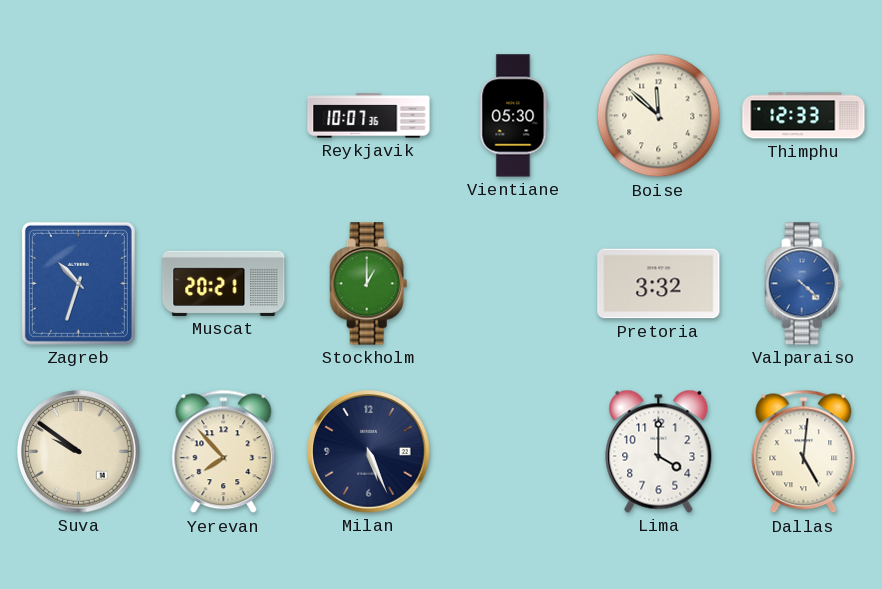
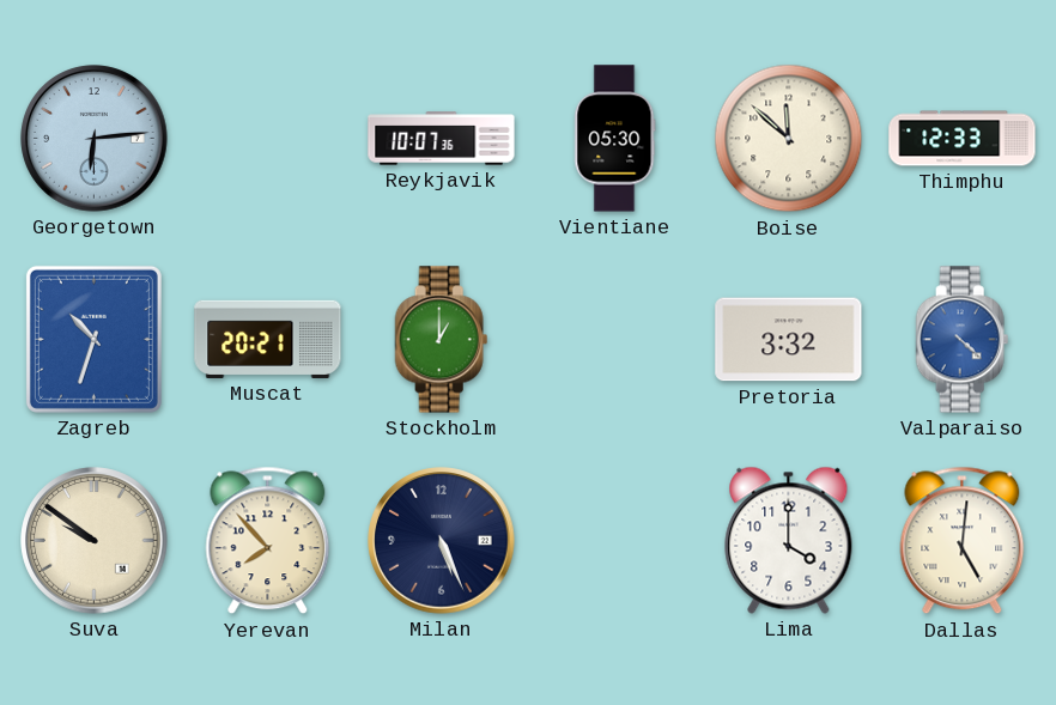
Georgetown: none -> 6:14 (95, 139)
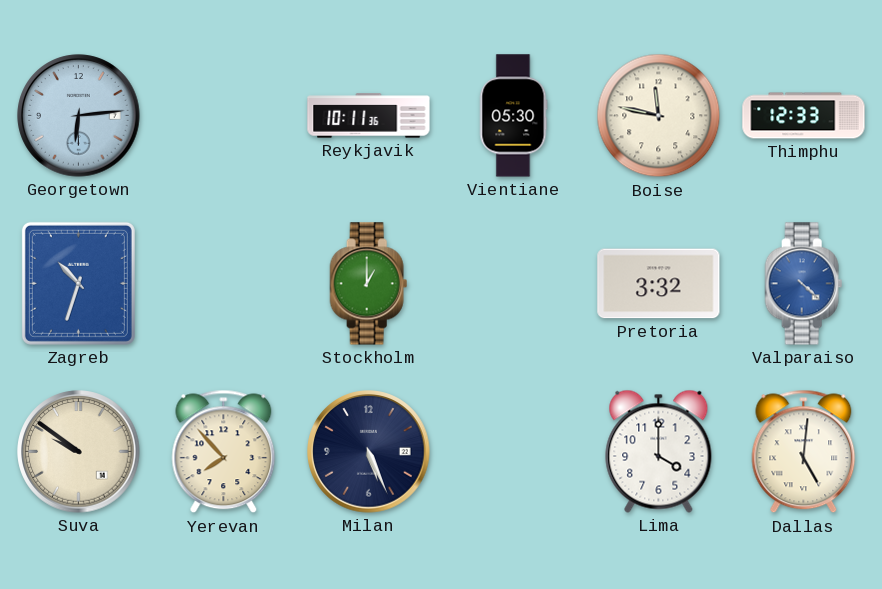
Reykjavik: 10:07 -> 10:11 (369, 116)
Boise: 11:52 -> 11:47 (659, 116)
Muscat: 20:21 -> none (268, 339)
